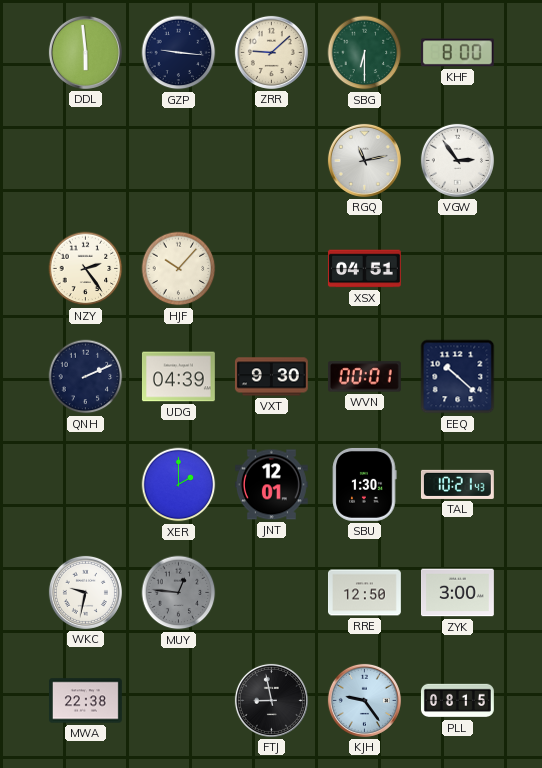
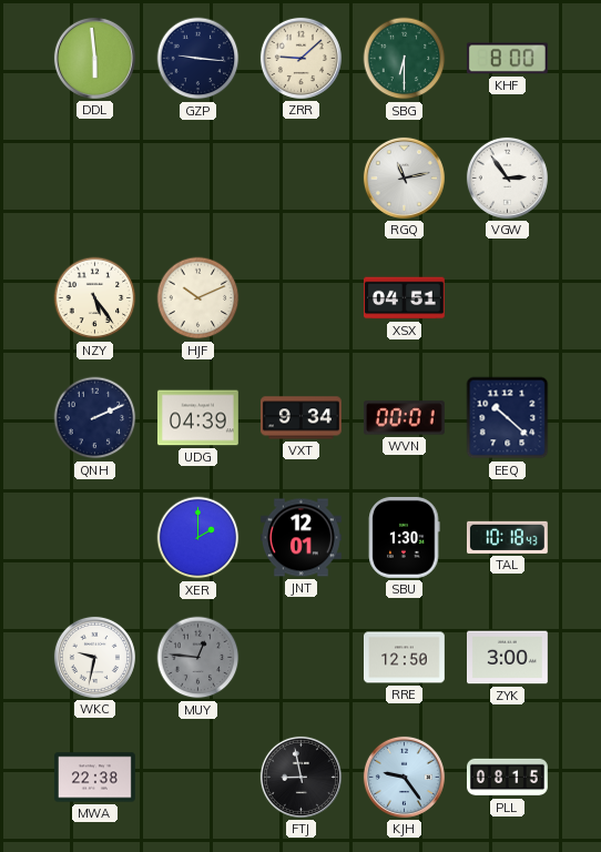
NZY: 2:24 -> 5:24 (95, 298)
HJF: 10:07 -> 10:11 (198, 298)
VXT: 9:30 -> 9:34 (300, 418)
TAL: 10:21 -> 10:18 (507, 537)
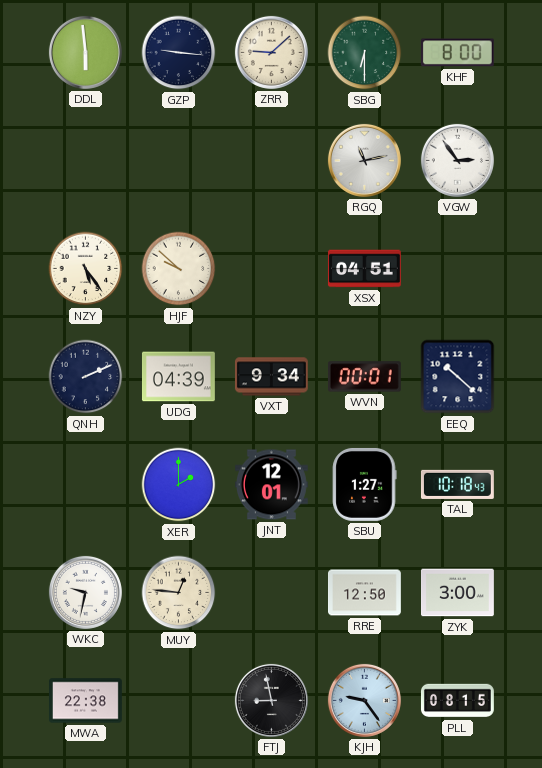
HJF: 10:11 -> 9:52 (179, 269)
SBU: 1:30 -> 1:27 (364, 484)
MUY dial: grey -> cream (179, 593)
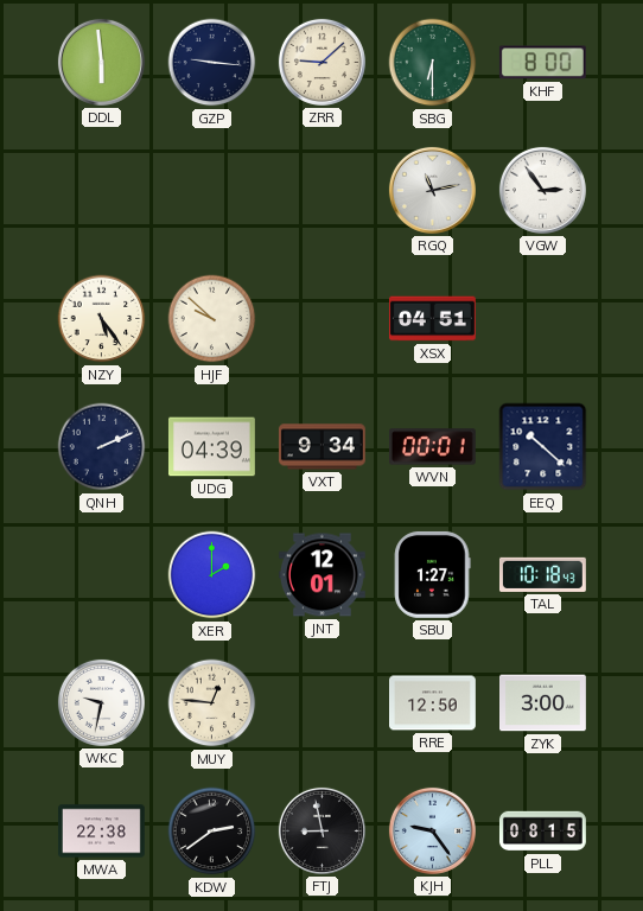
KDW: none -> 2:39 (212, 832)
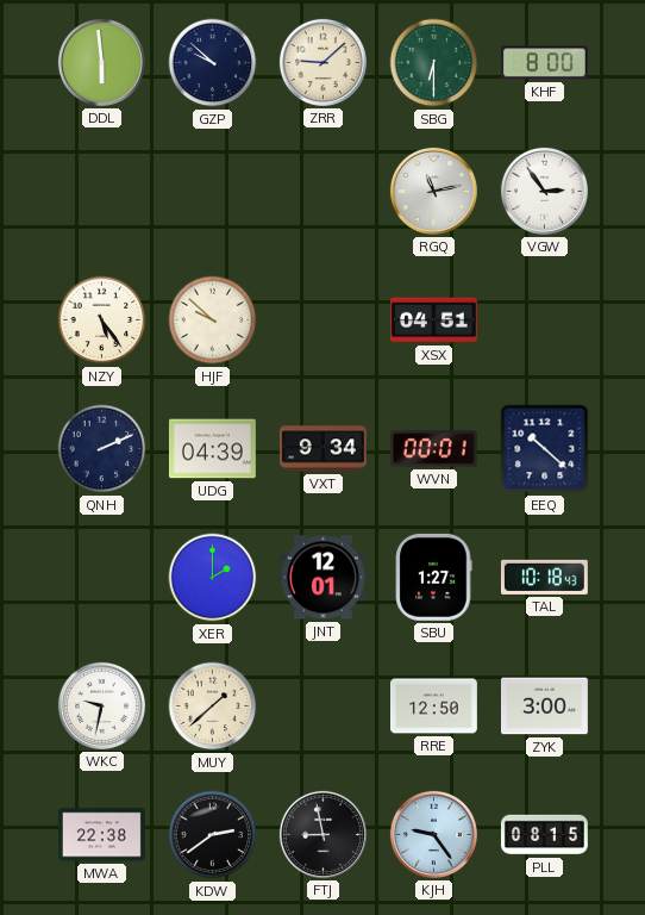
GZP: 9:16 -> 9:52 (213, 63)
MUY: 12:46 -> 1:38 (213, 707)
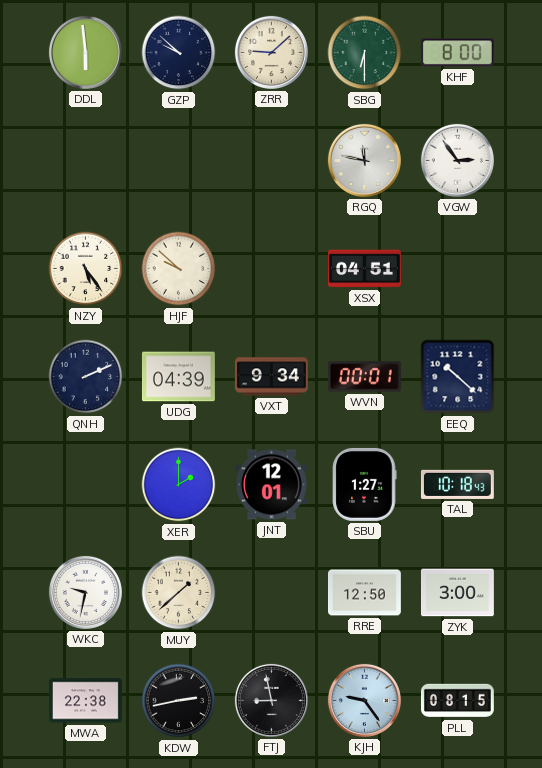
RGQ: 11:13 -> 11:47 (364, 160)
KDW: 2:39 -> 2:43 (179, 701)
